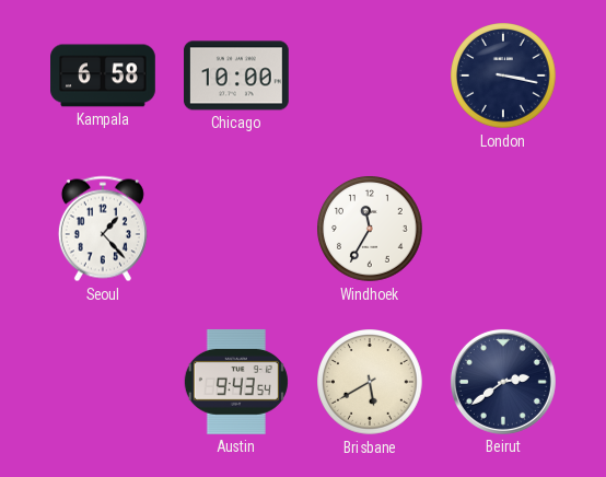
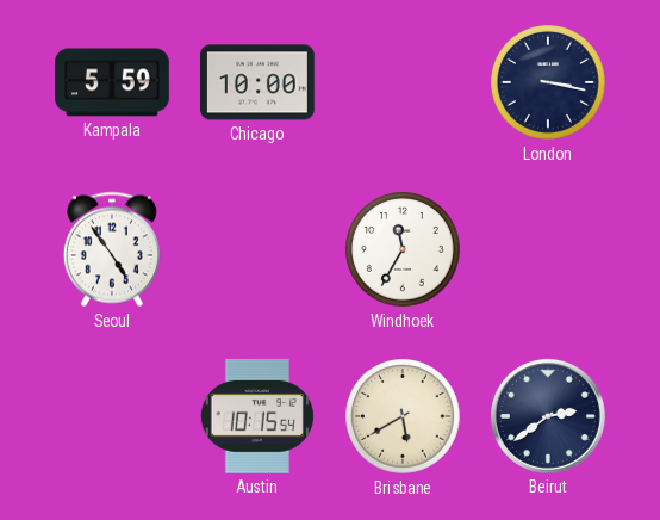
Kampala: 6:58 -> 5:59 (113, 82)
Seoul: 1:23 -> 4:54 (112, 249)
Austin: 9:43 -> 10:15 (257, 416)
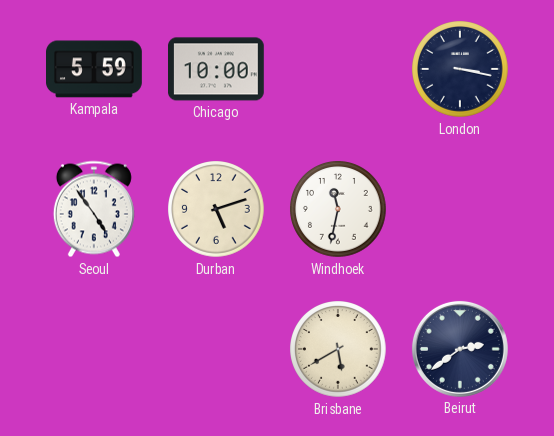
Durban: none -> 5:12 (217, 210)
Windhoek: 11:35 -> 11:32 (339, 210)
Austin: 10:15 -> none (257, 416)
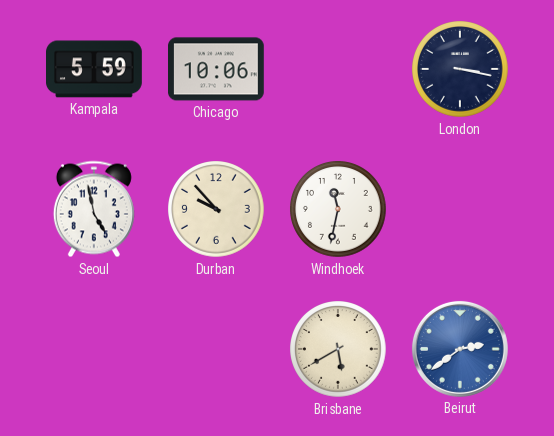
Chicago: 10:00 -> 10:06 (217, 69)
Seoul: 4:54 -> 4:58 (94, 209)
Durban: 5:12 -> 9:53 (217, 210)
Beirut dial: navy -> blue (460, 349)
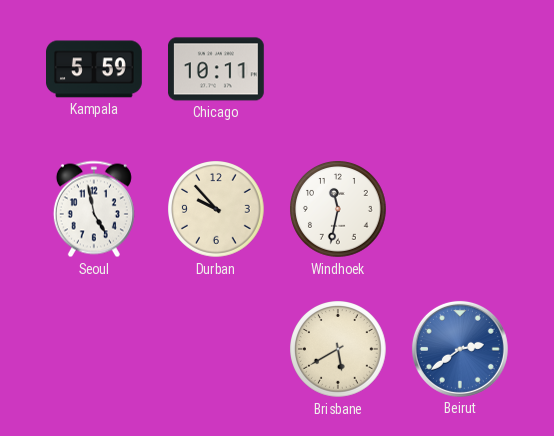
Chicago: 10:06 -> 10:11 (217, 69)
London: 3:17 -> none (461, 70)
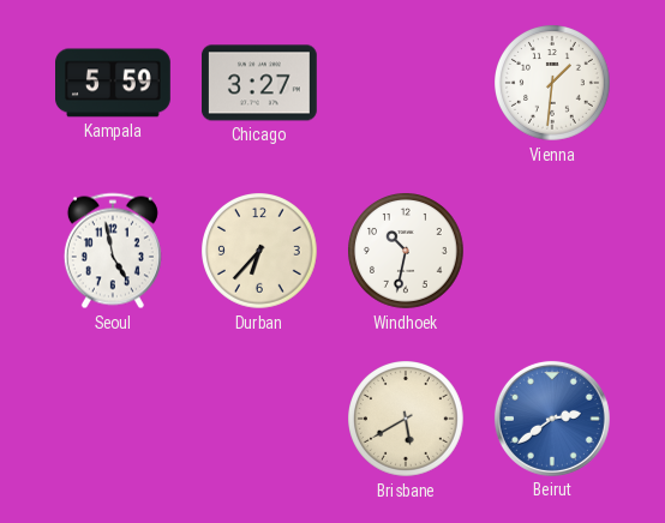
Chicago: 10:11 -> 3:27 (260, 83)
Vienna: none -> 1:31 (553, 84)
Durban: 9:53 -> 6:37 (260, 252)
Windhoek: 11:32 -> 10:32 (407, 252)
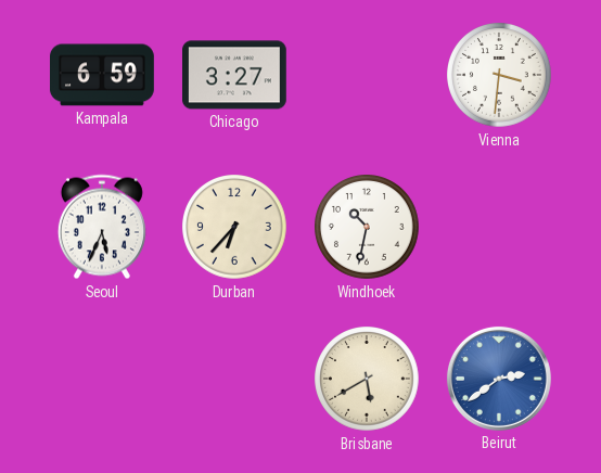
Kampala: 5:59 -> 6:59 (103, 75)
Vienna: 1:31 -> 3:31 (500, 76)
Seoul: 4:58 -> 5:34 (102, 227)
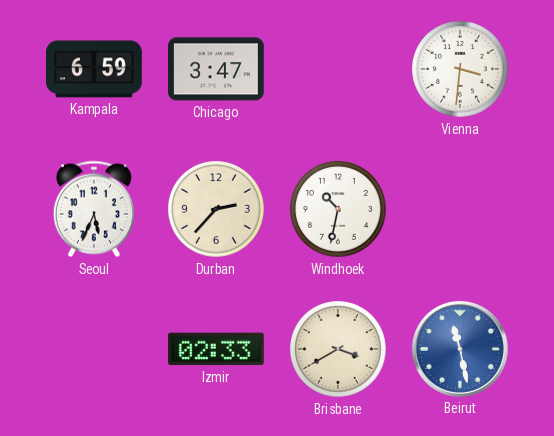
Chicago: 3:27 -> 3:47 (217, 69)
Durban: 6:37 -> 2:37 (217, 210)
Izmir: none -> 02:33 (216, 349)
Brisbane: 5:40 -> 3:40 (339, 350)
Beirut: 2:39 -> 11:28 (460, 349)
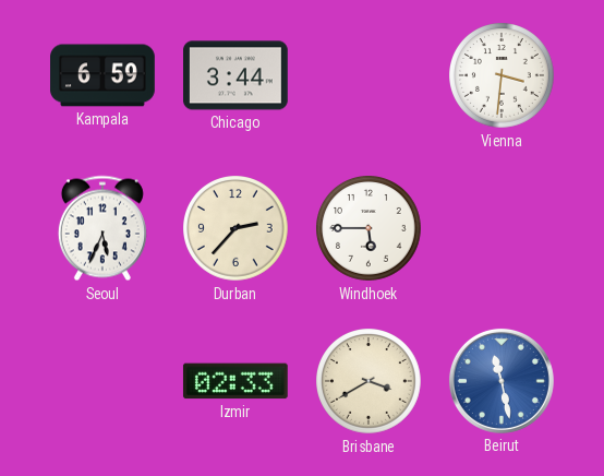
Chicago: 3:47 -> 3:44 (237, 75)
Windhoek: 10:32 -> 5:45 (370, 229)
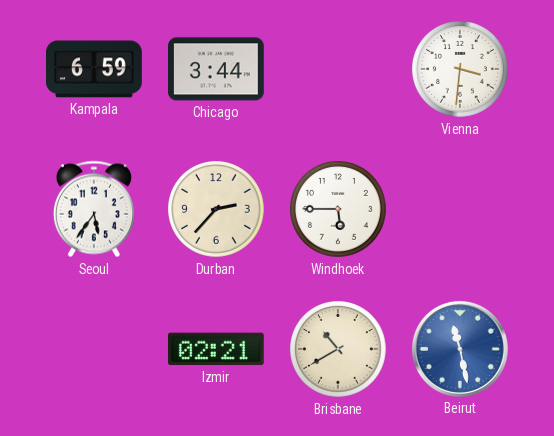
Seoul: 5:34 -> 5:36 (94, 209)
Izmir: 02:33 -> 02:21 (216, 349)
Brisbane: 3:40 -> 10:40 (339, 350)
